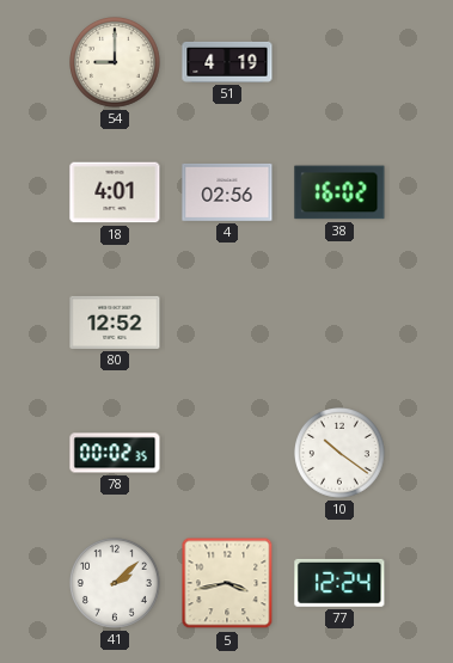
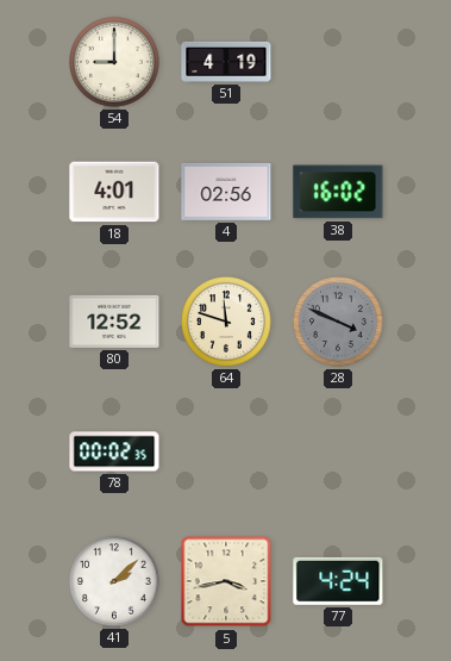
64: none -> 11:48 (227, 323)
28: none -> 3:49 (339, 323)
10: 10:21 -> none (341, 454)
77: 12:24 -> 4:24 (338, 581)
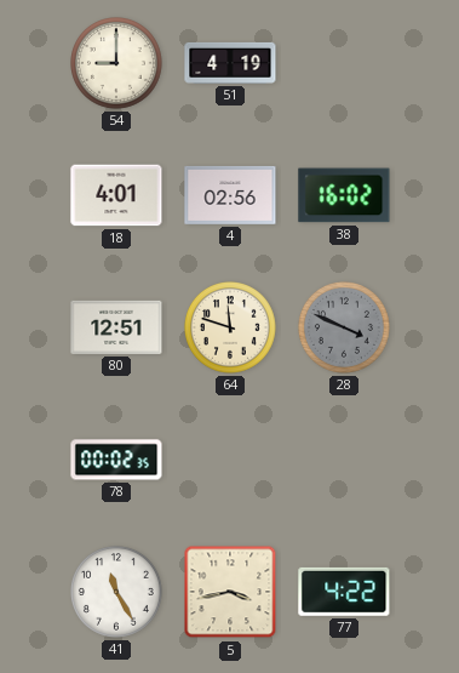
80: 12:52 -> 12:51 (116, 327)
41: 2:08 -> 11:25 (117, 593)
77: 4:24 -> 4:22 (344, 592)
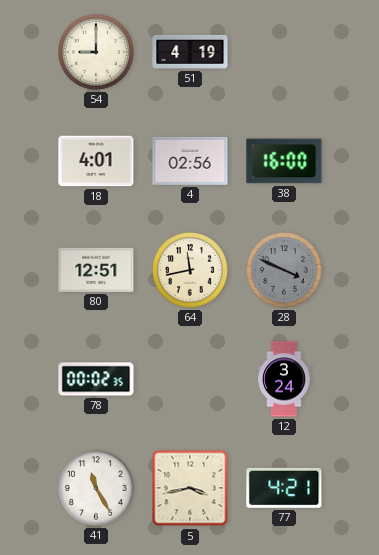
38: 16:02 -> 16:00 (284, 161)
64: 11:48 -> 11:43 (191, 271)
12: none -> 3:24 (284, 379)
77: 4:22 -> 4:21 (284, 488)
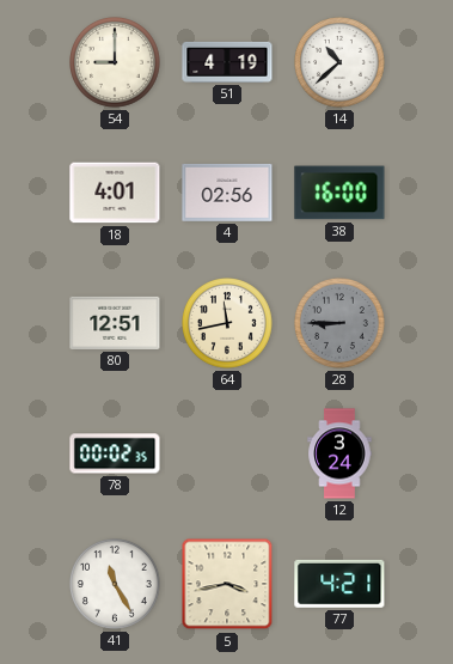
14: none -> 10:38 (341, 63)
28: 3:49 -> 8:45 (341, 324)
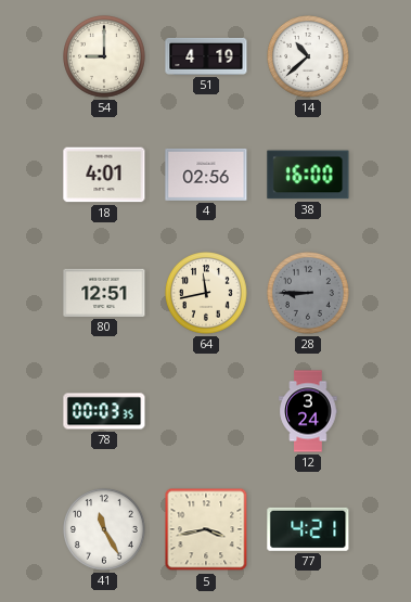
78: 00:02 -> 00:03 (104, 411)
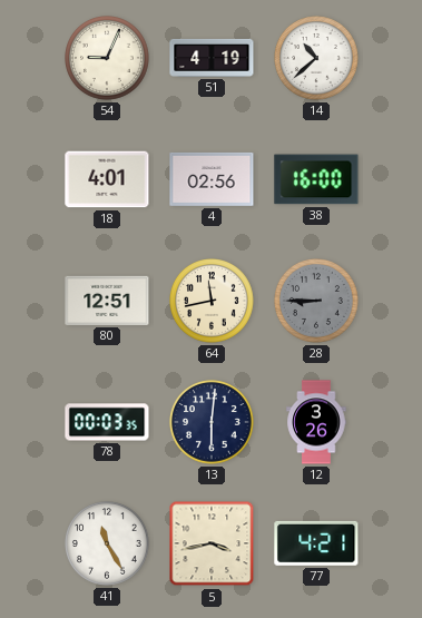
54: 9:00 -> 9:04 (108, 59)
13: none -> 6:01 (213, 423)
12: 3:24 -> 3:26 (316, 422)
